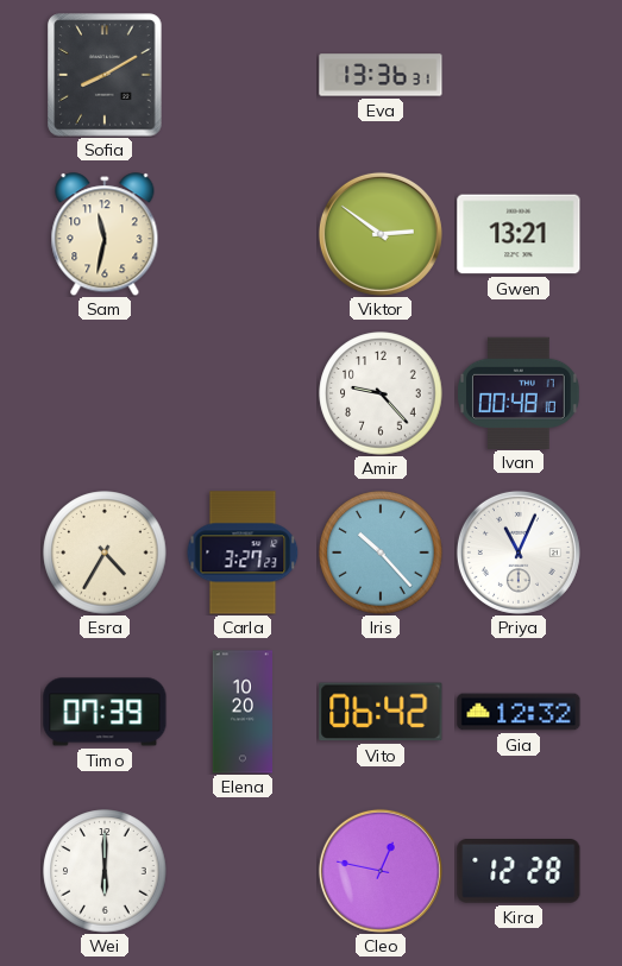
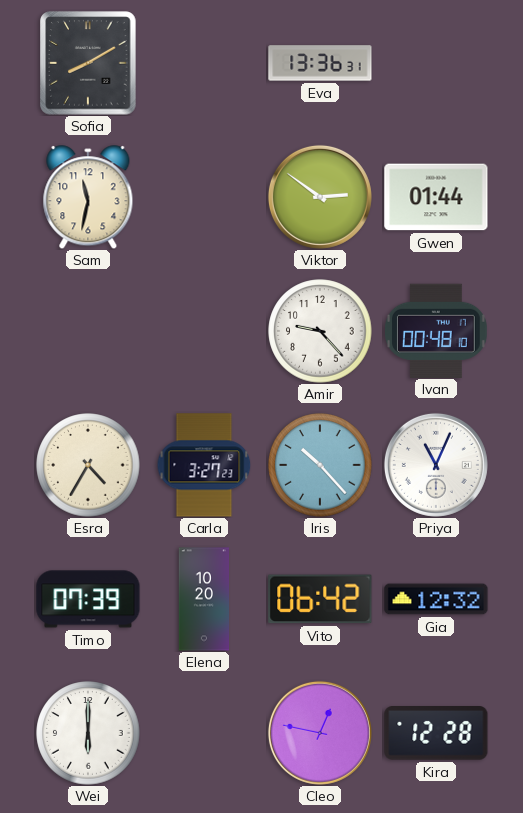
Gwen: 13:21 -> 01:44 (436, 197)
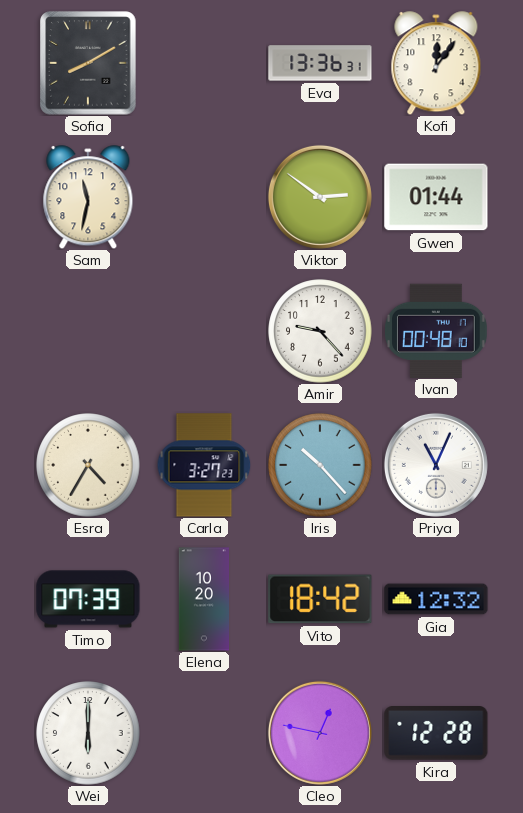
Kofi: none -> 12:06 (436, 63)
Vito: 06:42 -> 18:42 (320, 599)
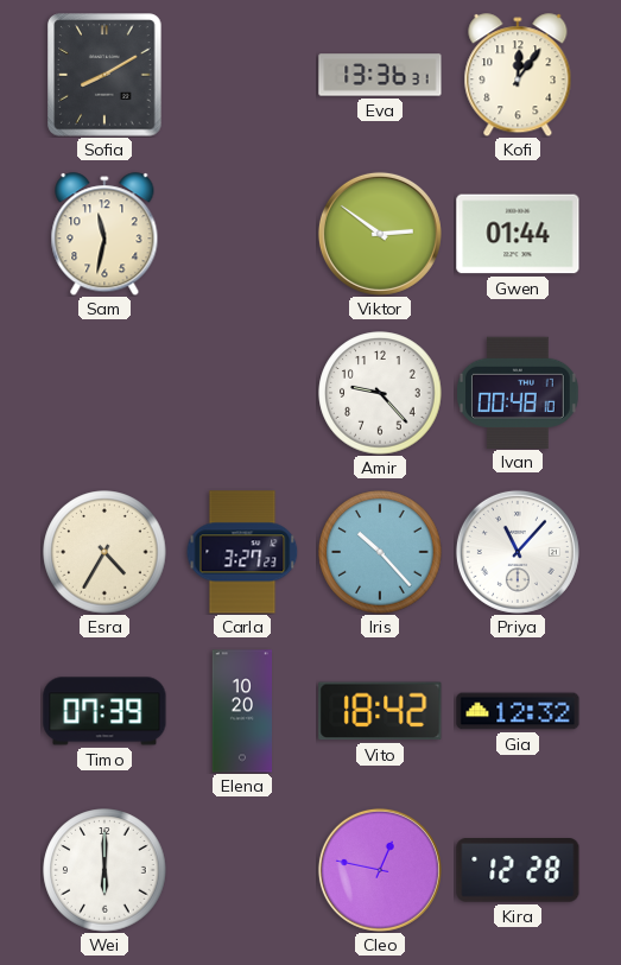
Priya: 11:04 -> 11:07 (518, 552)
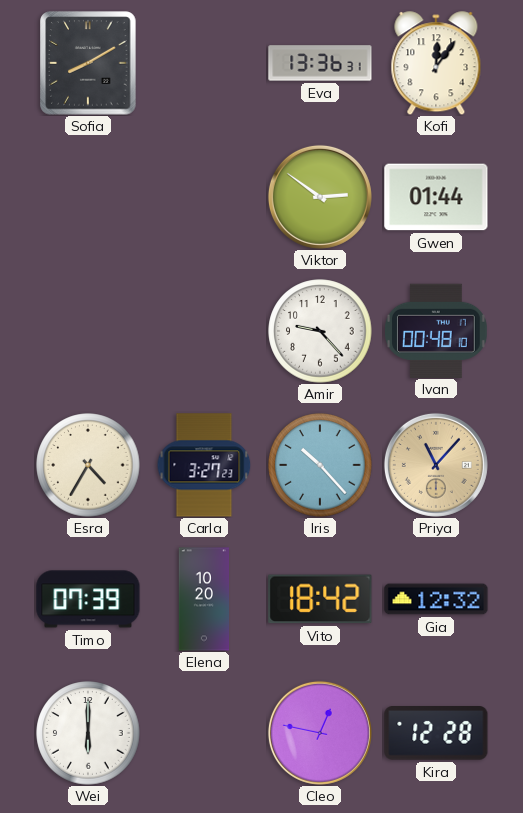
Sam: 11:32 -> none (104, 234)
Priya dial: white -> champagne (436, 465)
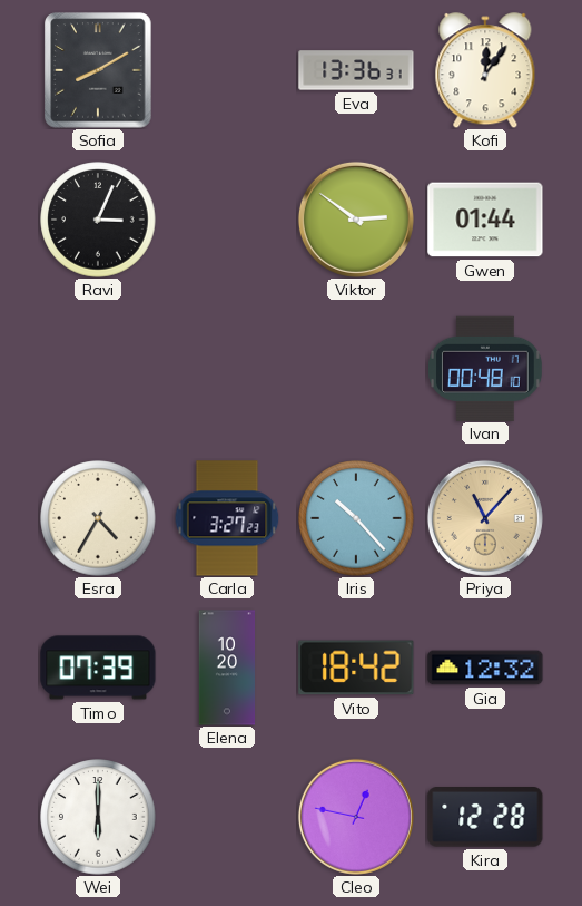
Ravi: none -> 3:04 (98, 220)
Amir: 9:23 -> none (320, 331)
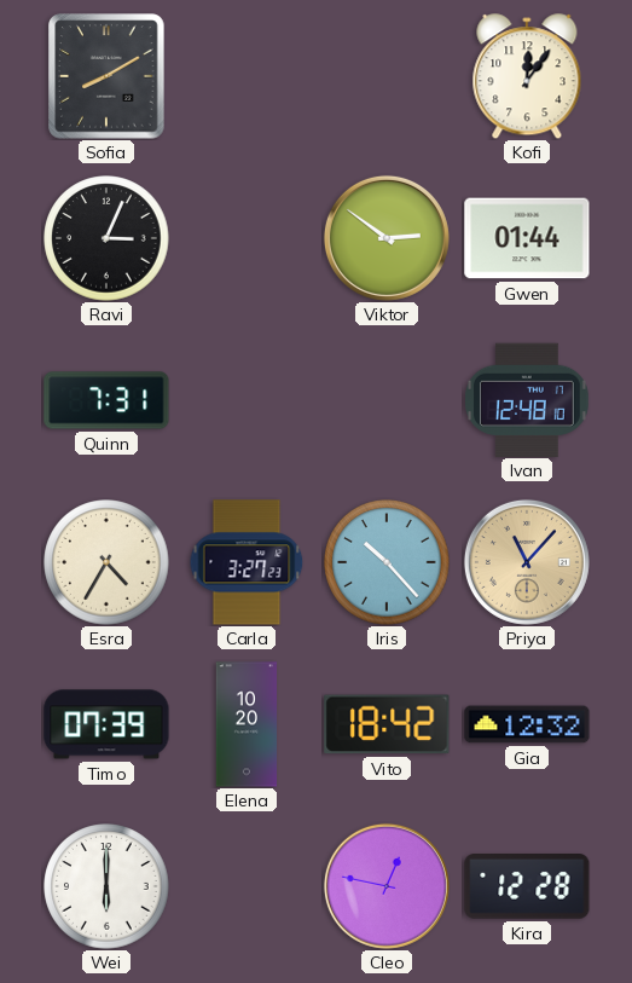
Eva: 13:36 -> none (356, 70)
Quinn: none -> 7:31 (106, 400)
Ivan: 00:48 -> 12:48 (528, 399)
